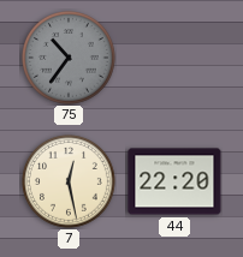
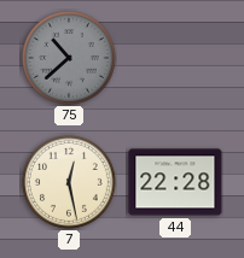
75: 10:36 -> 10:38 (70, 59)
44: 22:20 -> 22:28 (175, 182)
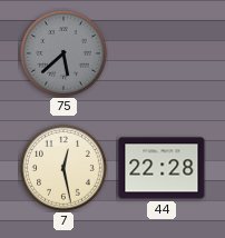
75: 10:38 -> 5:38 (65, 54)
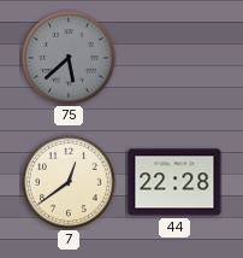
7: 12:28 -> 12:39 (70, 183)
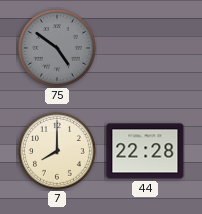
75: 5:38 -> 4:51 (58, 49)
7: 12:39 -> 8:00 (58, 152)
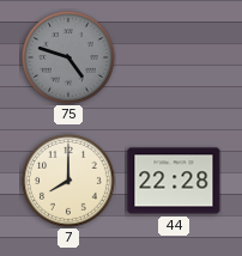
75: 4:51 -> 4:48 (69, 59)
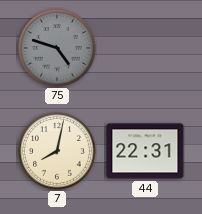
7: 8:00 -> 8:02 (58, 152)
44: 22:28 -> 22:31 (145, 151)
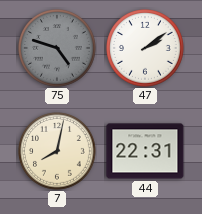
47: none -> 2:09 (146, 49)
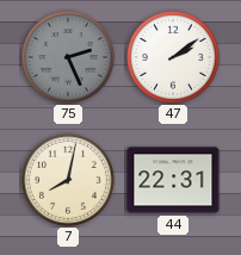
75: 4:48 -> 2:26 (69, 58)
